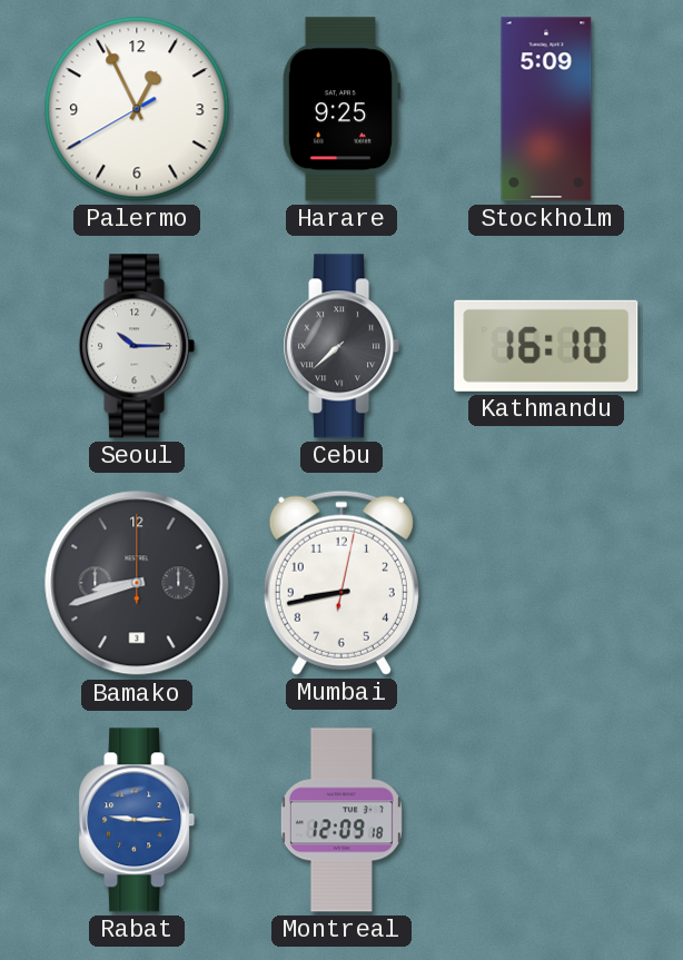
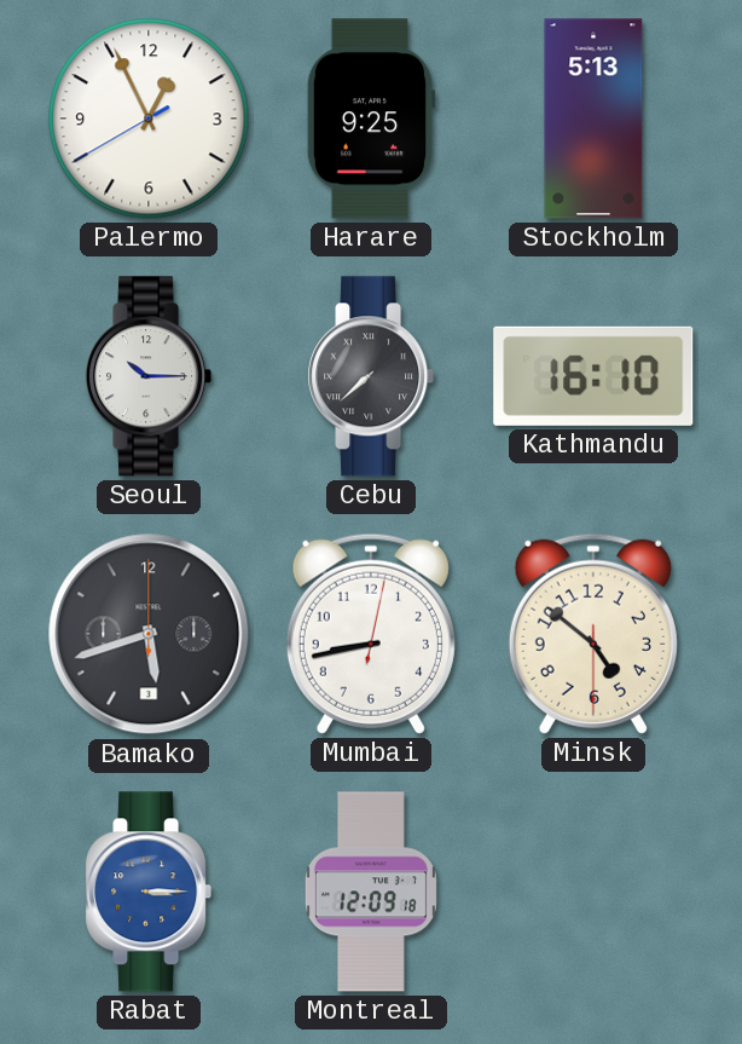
Stockholm: 5:09 -> 5:13 (593, 119)
Bamako: 8:42 -> 5:42 (149, 634)
Minsk: none -> 4:51 (593, 634)
Rabat: 9:15 -> 3:15 (149, 892)
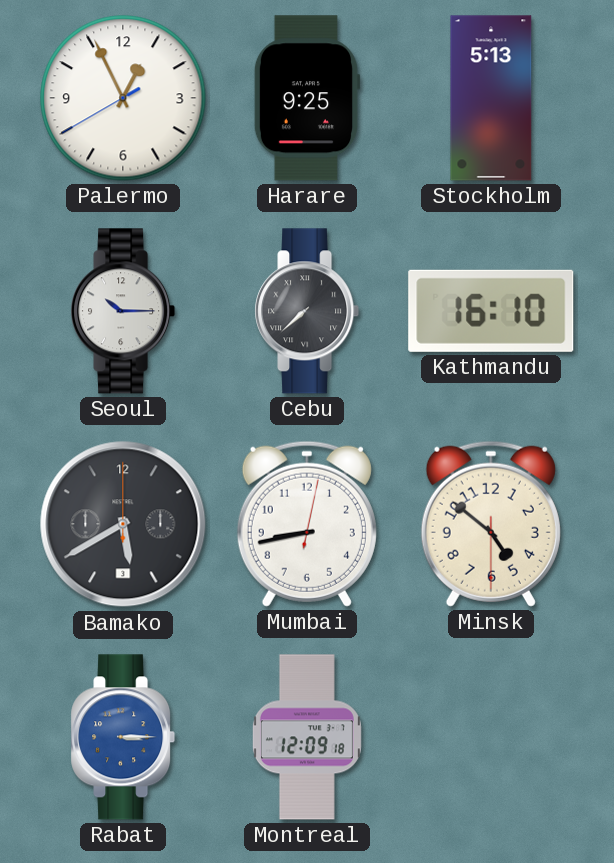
Bamako: 5:42 -> 5:40 (123, 524)
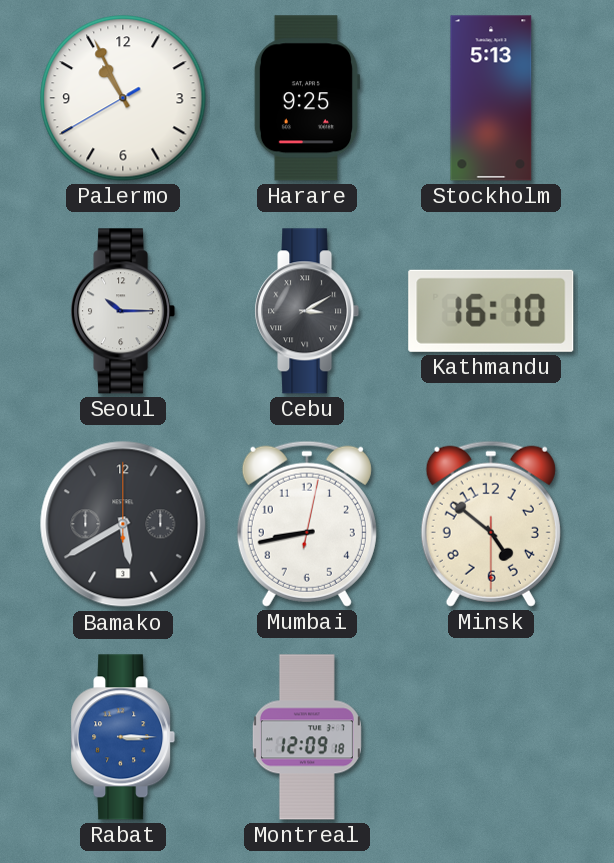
Palermo: 12:55 -> 10:55 (123, 98)
Cebu: 7:38 -> 3:10 (307, 311)
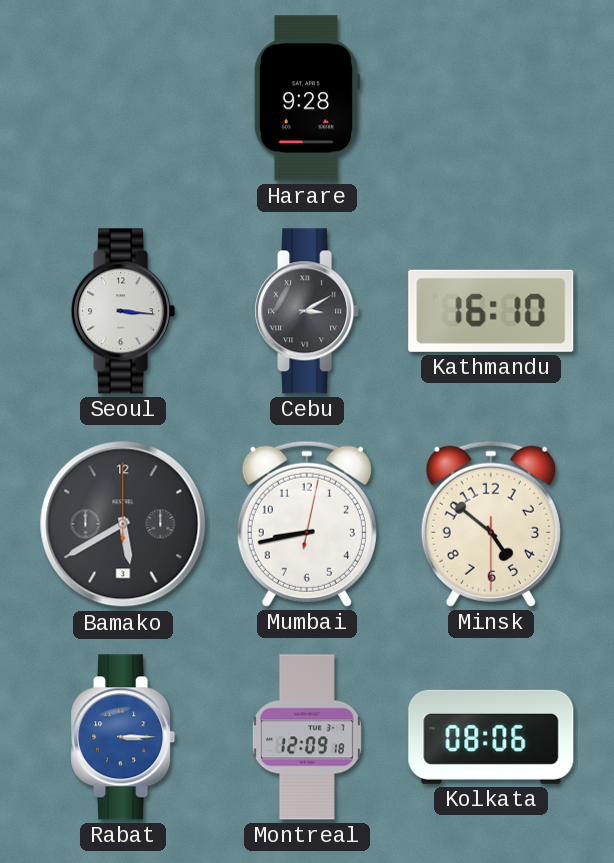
Palermo: 10:55 -> none (123, 98)
Harare: 9:25 -> 9:28 (307, 98)
Stockholm: 5:13 -> none (491, 98)
Seoul: 10:15 -> 3:16 (123, 311)
Kolkata: none -> 08:06 (491, 737)
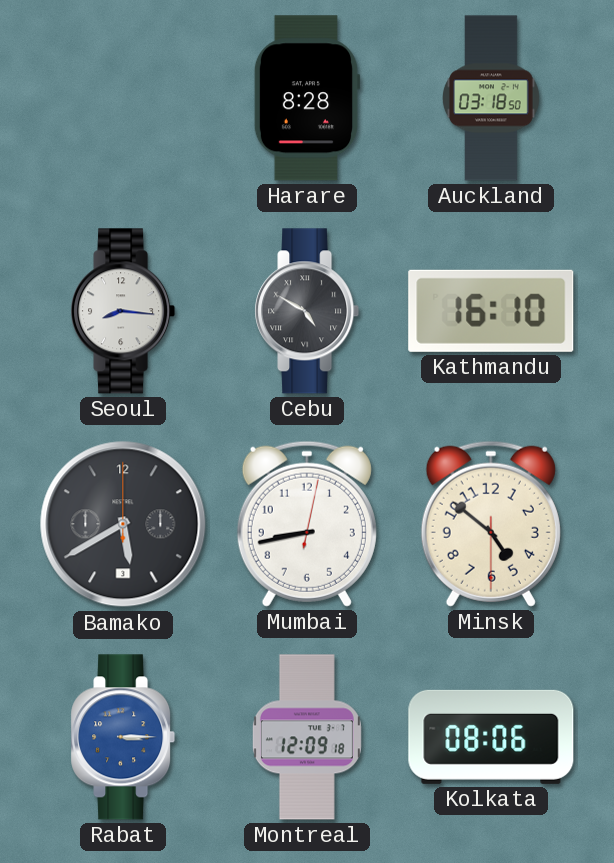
Harare: 9:28 -> 8:28 (307, 98)
Auckland: none -> 03:18 (491, 98)
Seoul: 3:16 -> 8:16 (123, 311)
Cebu: 3:10 -> 4:50 (307, 311)
